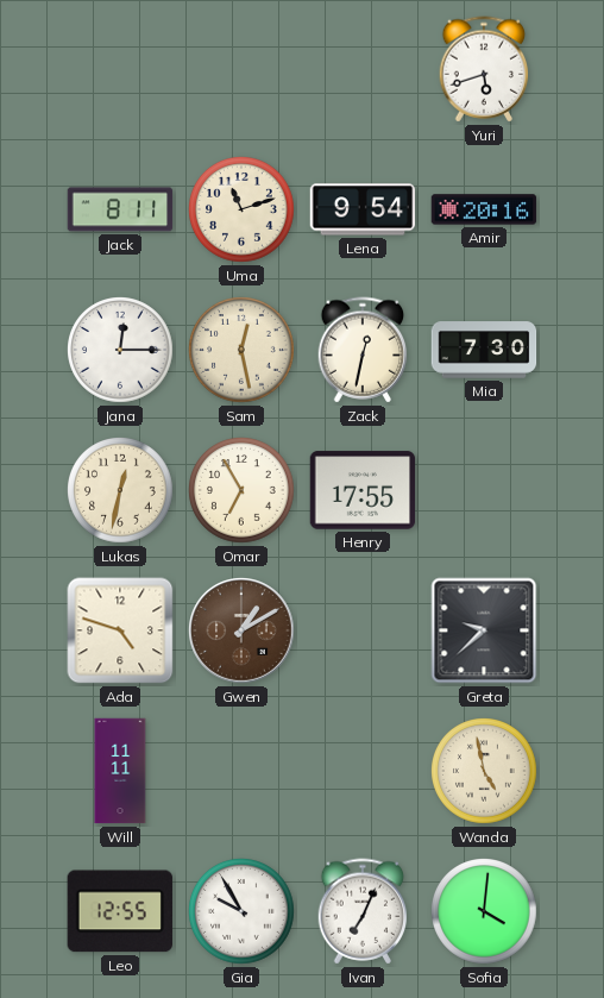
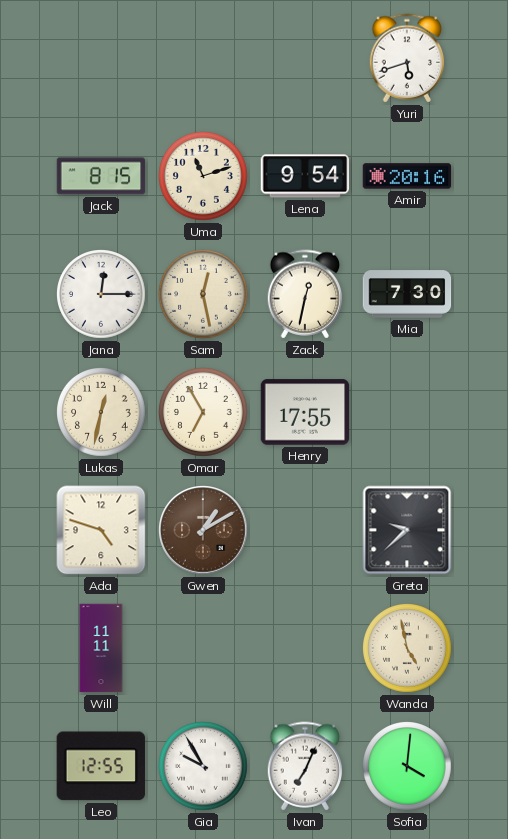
Jack: 8:11 -> 8:15 (101, 176)
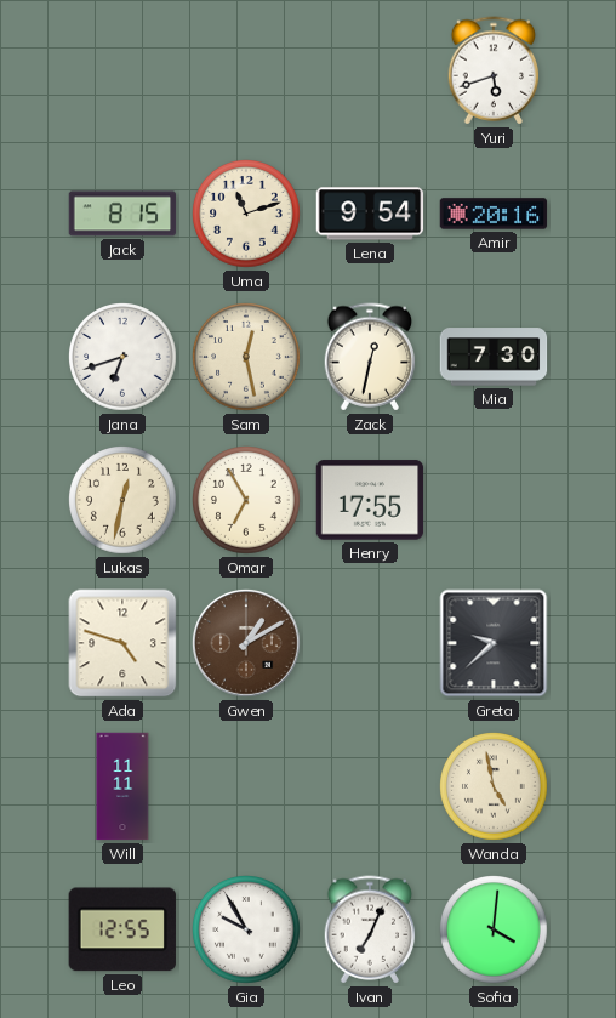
Jana: 12:15 -> 6:42 (124, 358)
